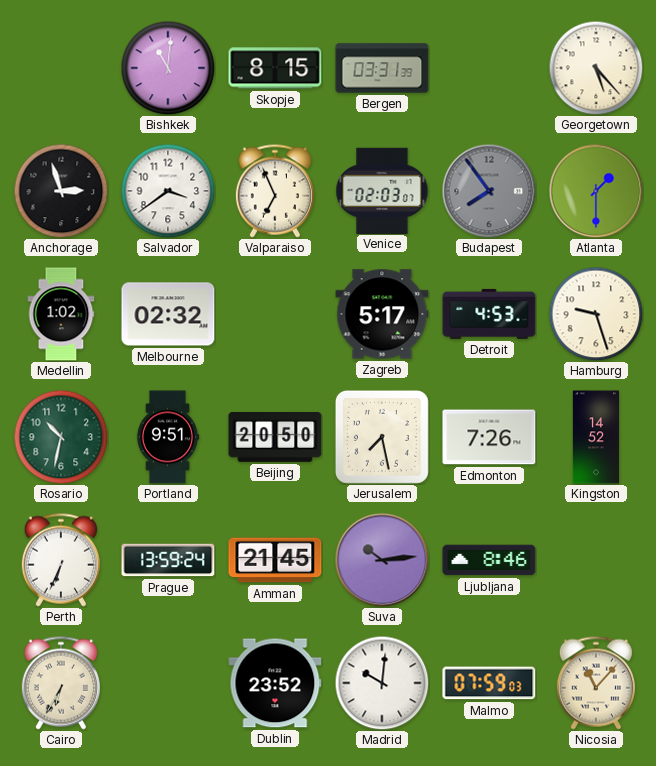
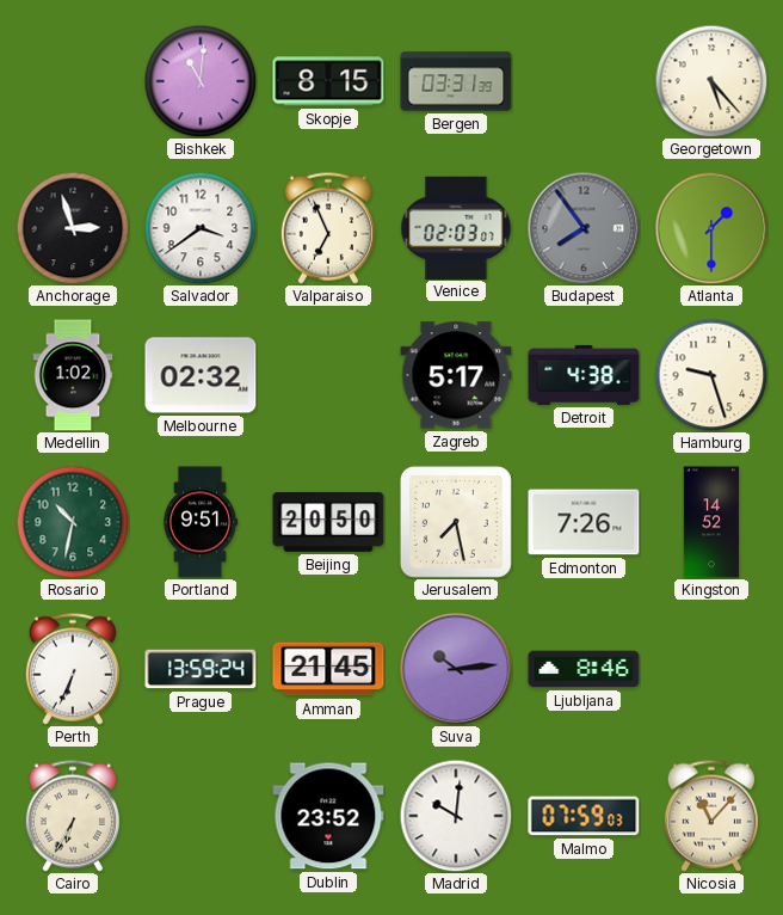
Detroit: 4:53 -> 4:38 (584, 375)
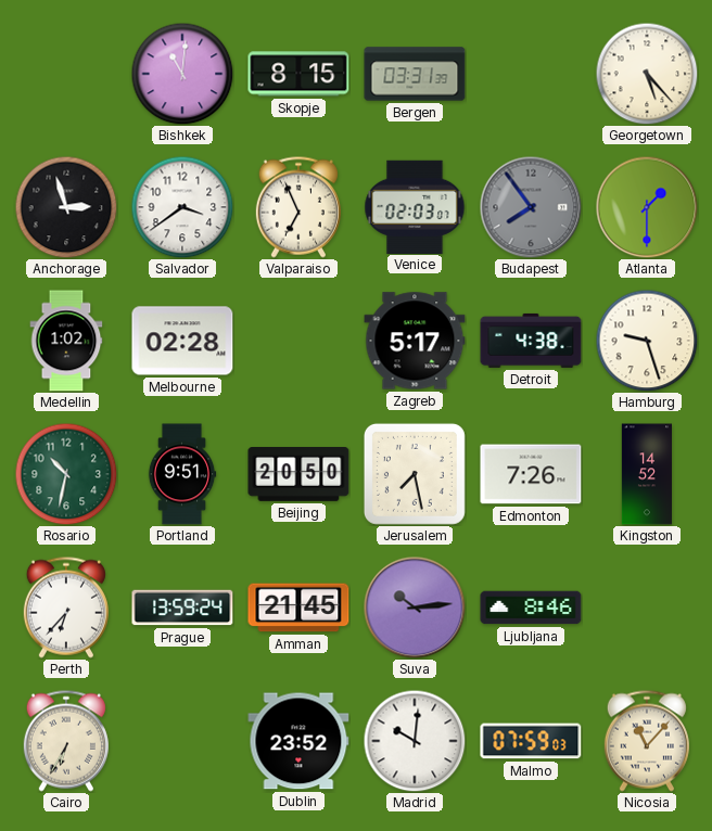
Melbourne: 02:32 -> 02:28 (182, 341)
Perth: 6:34 -> 6:37 (66, 608)
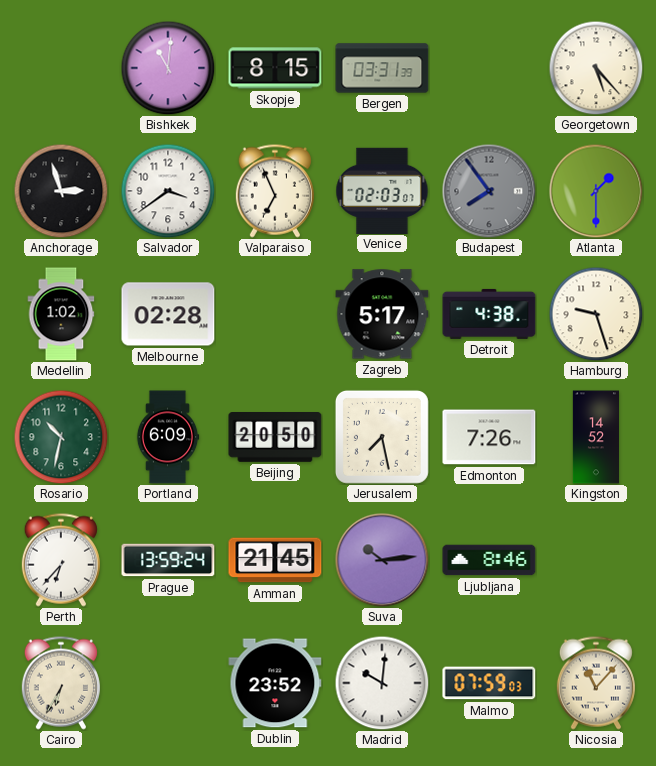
Portland: 9:51 -> 6:09 (168, 437)
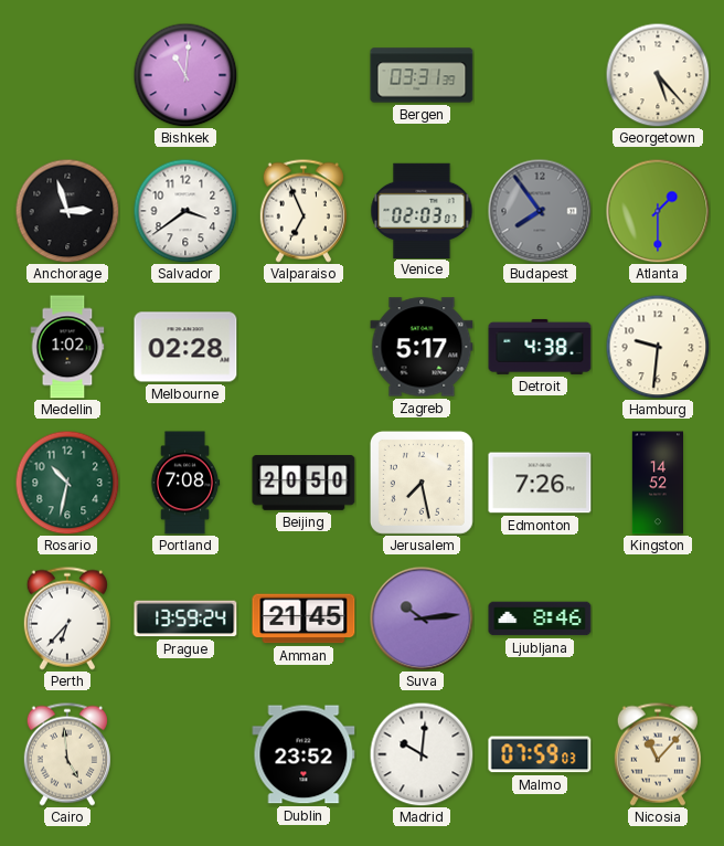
Skopje: 8:15 -> none (275, 68)
Hamburg: 9:27 -> 9:31 (658, 347)
Portland: 6:09 -> 7:08 (185, 483)
Cairo: 6:35 -> 4:59 (67, 754)
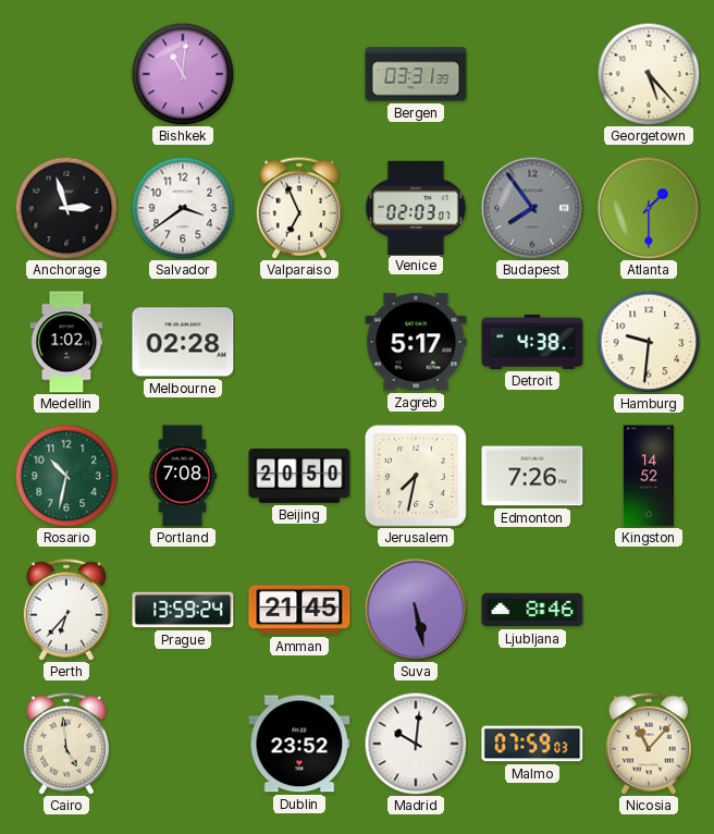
Jerusalem: 7:28 -> 7:32 (416, 476)
Suva: 10:14 -> 5:28 (416, 610)
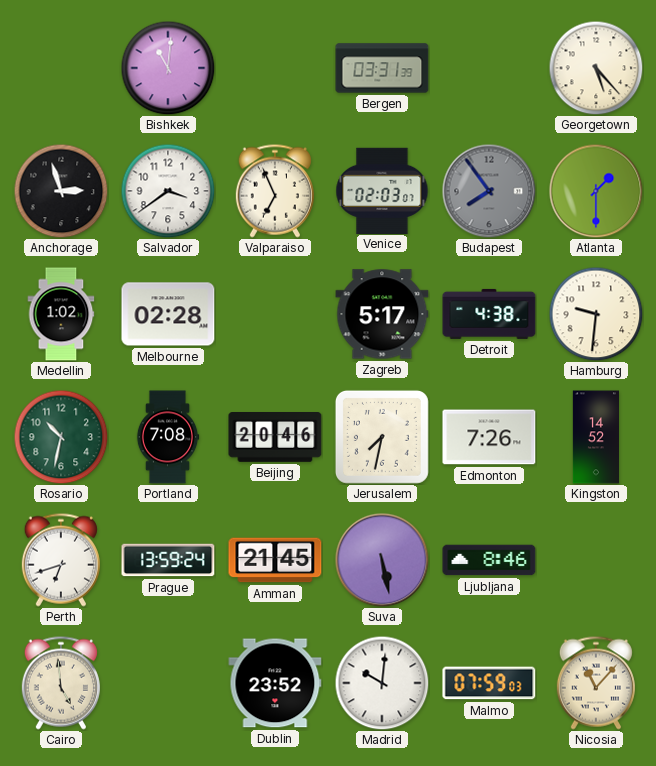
Beijing: 20:50 -> 20:46 (275, 438)
Perth: 6:37 -> 6:42 (61, 560)
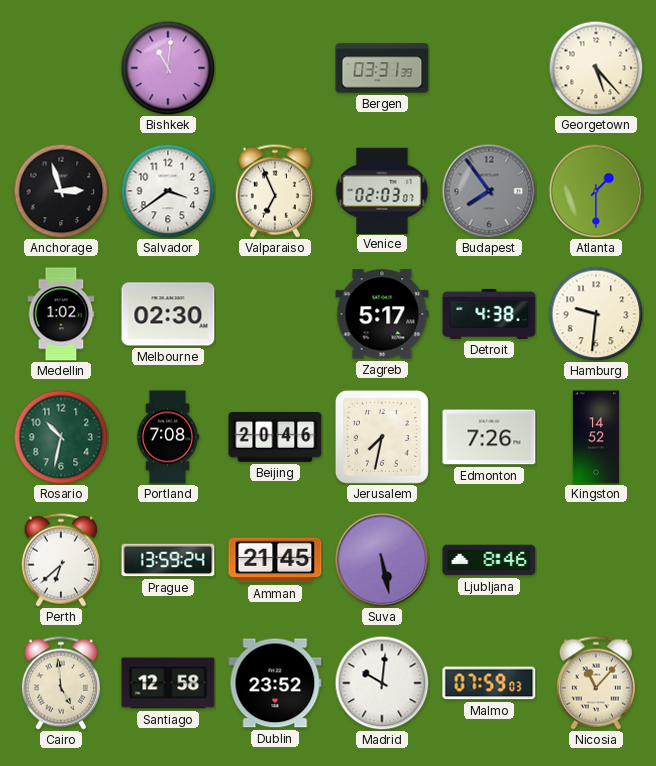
Melbourne: 02:28 -> 02:30 (168, 314)
Perth: 6:42 -> 6:38 (61, 560)
Santiago: none -> 12:58 (168, 683)
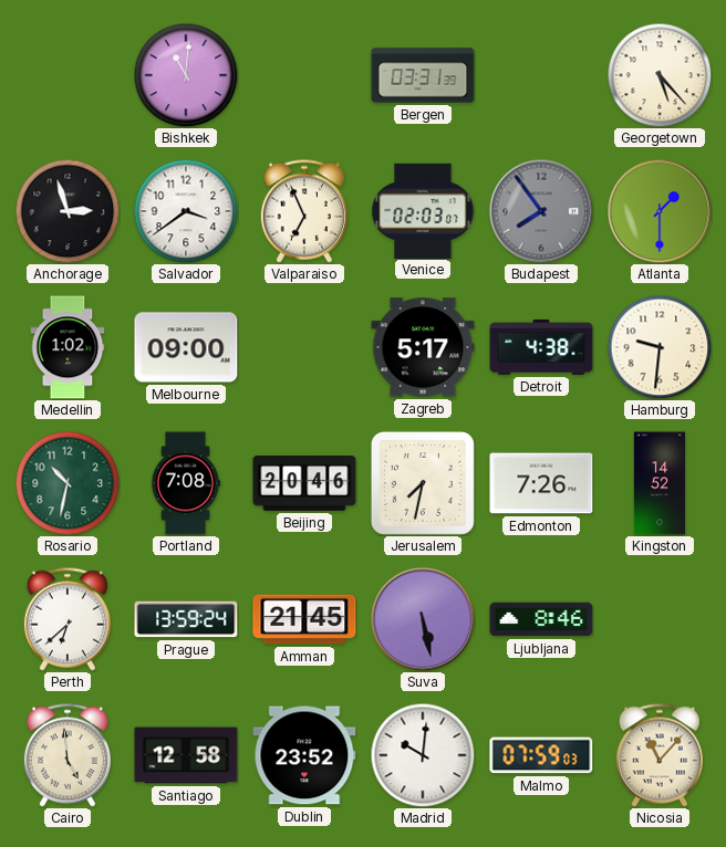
Melbourne: 02:30 -> 09:00 (186, 347)
